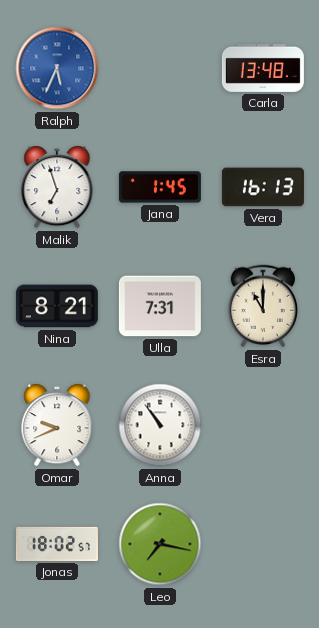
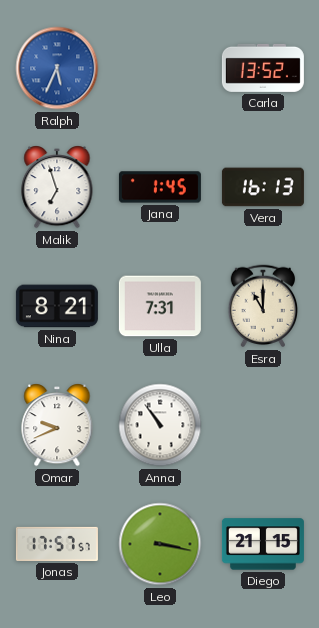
Carla: 13:48 -> 13:52 (263, 68)
Jonas: 18:02 -> 17:57 (57, 544)
Leo: 7:17 -> 3:17 (160, 544)
Diego: none -> 21:15 (263, 544)
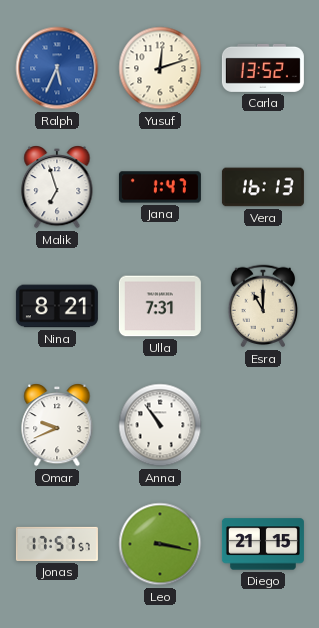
Yusuf: none -> 12:12 (160, 68)
Jana: 1:45 -> 1:47 (160, 187)
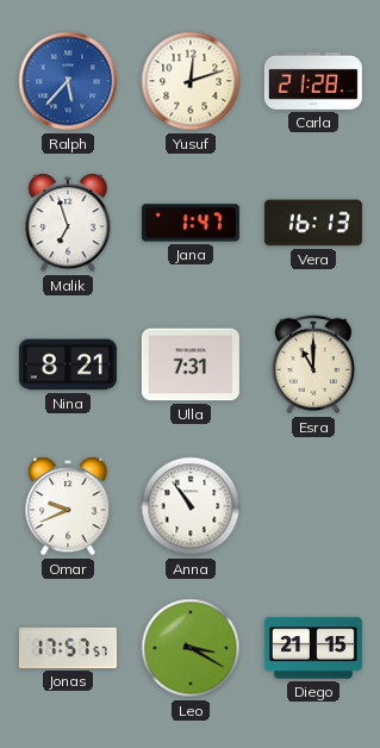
Ralph: 5:34 -> 5:37 (68, 81)
Carla: 13:52 -> 21:28 (313, 81)
Leo: 3:17 -> 3:20 (191, 648)
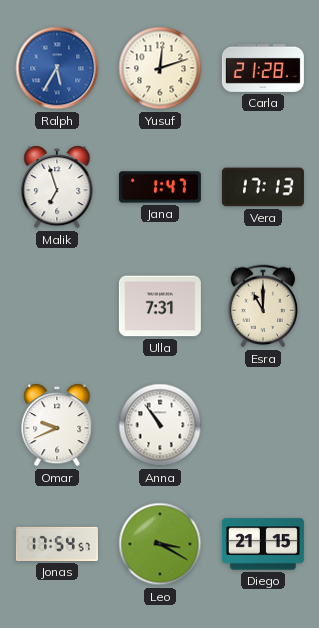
Ralph: 5:37 -> 5:35 (57, 68)
Vera: 16:13 -> 17:13 (263, 187)
Nina: 8:21 -> none (68, 364)
Jonas: 17:57 -> 17:54 (57, 544)
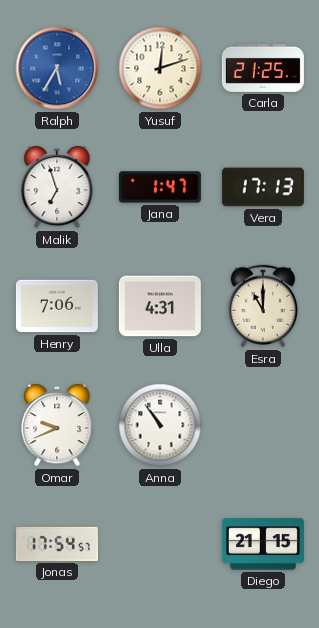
Carla: 21:28 -> 21:25 (263, 68)
Henry: none -> 7:06 (57, 306)
Ulla: 7:31 -> 4:31 (160, 306)
Leo: 3:20 -> none (160, 544)
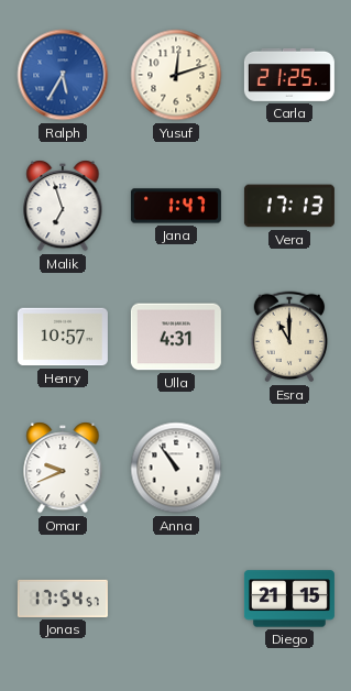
Henry: 7:06 -> 10:57 (63, 337)
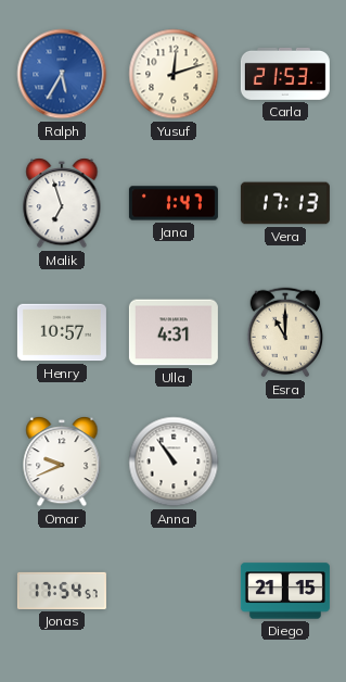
Carla: 21:25 -> 21:53 (285, 74)
